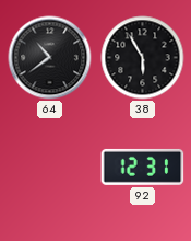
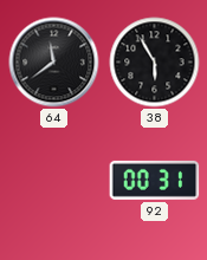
64: 10:39 -> 11:39 (54, 63)
92: 12:31 -> 00:31 (155, 180)
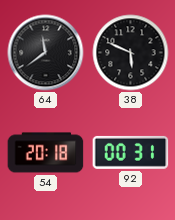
38: 5:55 -> 5:49 (131, 53)
54: none -> 20:18 (46, 153)
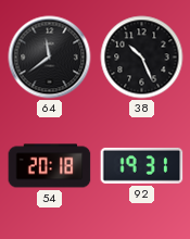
38: 5:49 -> 10:26 (142, 58)
92: 00:31 -> 19:31 (142, 165)
